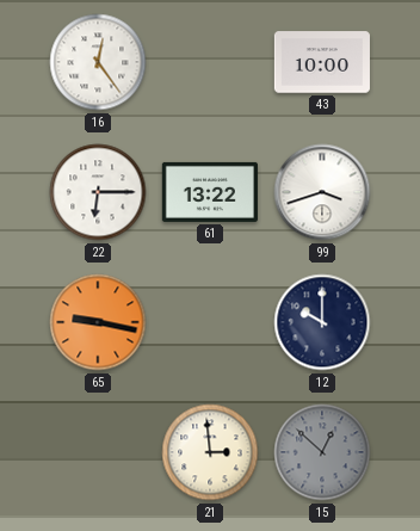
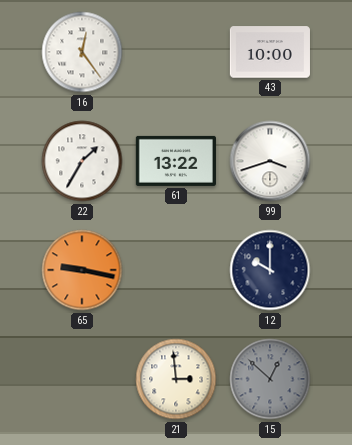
22: 6:15 -> 1:35 (82, 161)
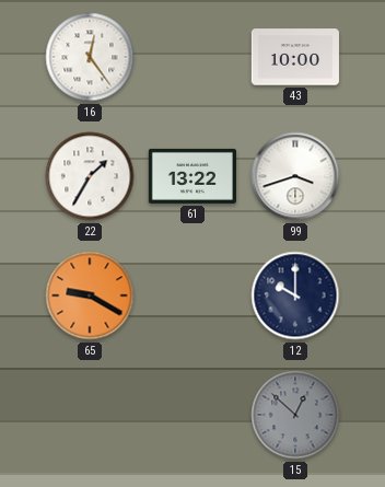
65: 9:17 -> 9:20 (90, 295)
21: 2:59 -> none (176, 379)
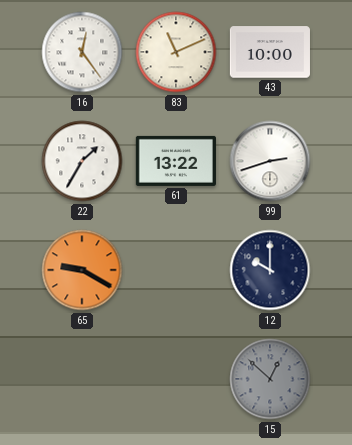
83: none -> 11:11 (176, 52)
99: 3:42 -> 2:42 (270, 161)
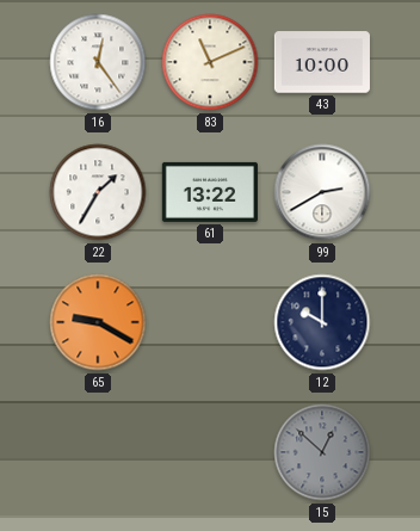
99: 2:42 -> 2:40 (322, 192)
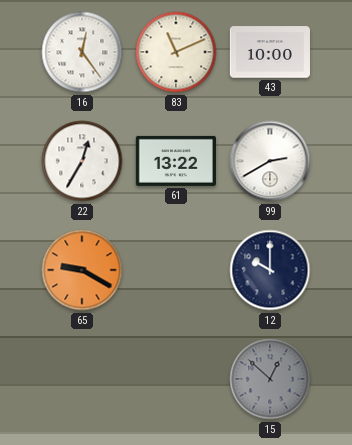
22: 1:35 -> 12:35 (82, 161)
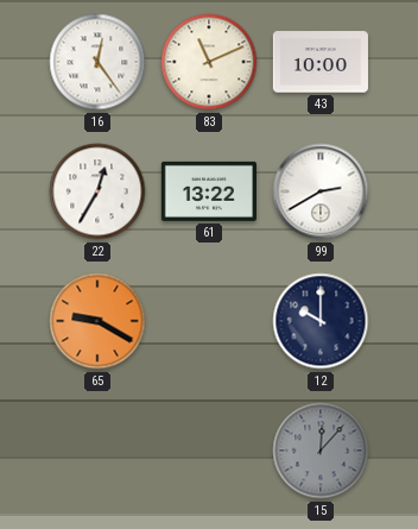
15: 12:52 -> 12:07 (321, 451)
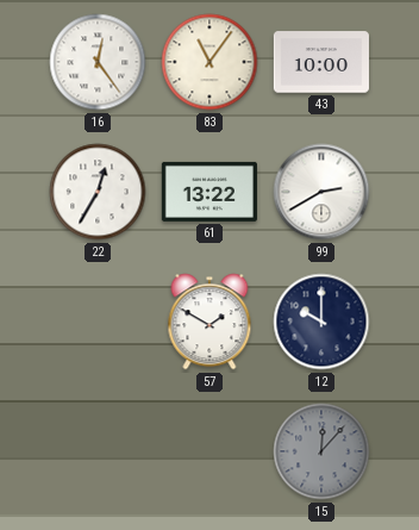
83: 11:11 -> 11:06 (209, 62)
65: 9:20 -> none (97, 321)
57: none -> 1:50 (209, 322)
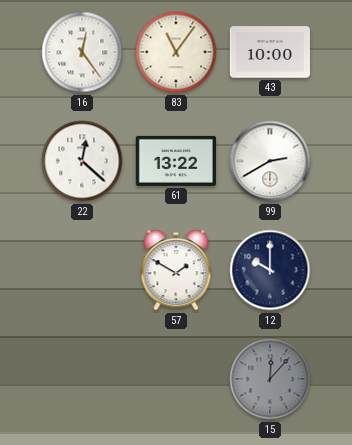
22: 12:35 -> 12:22 (82, 161)
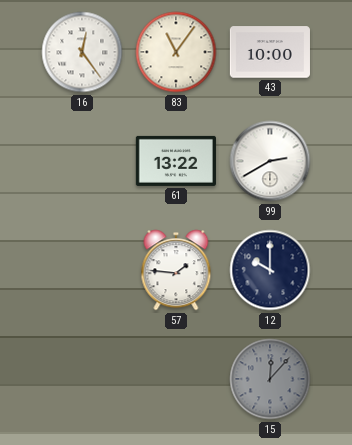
22: 12:22 -> none (82, 161)
57: 1:50 -> 1:46 (176, 270)
